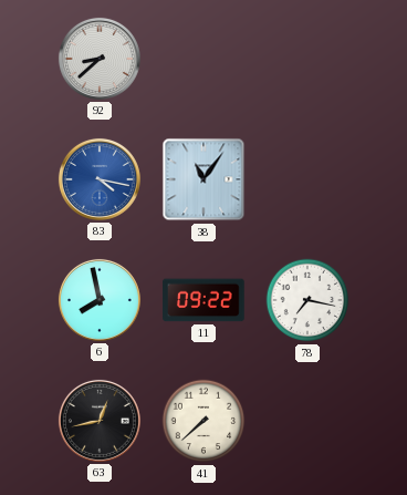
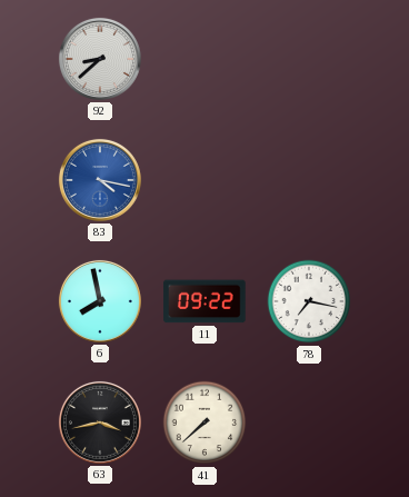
38: 11:06 -> none (203, 179)
63: 12:43 -> 3:43 (100, 423)
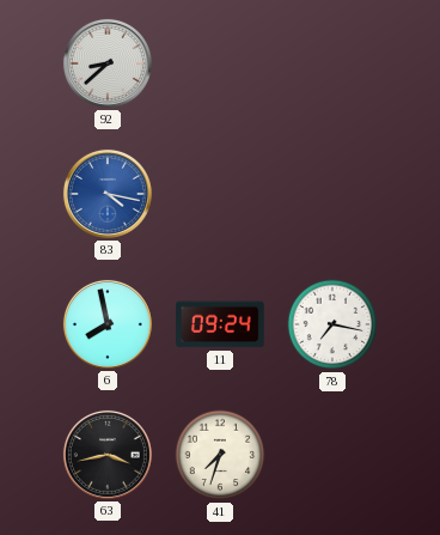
11: 09:22 -> 09:24 (220, 324)
41: 7:38 -> 7:33 (220, 455)
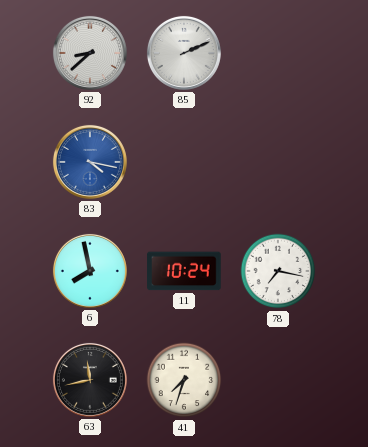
85: none -> 2:11 (184, 53)
11: 09:24 -> 10:24 (184, 271)
63: 3:43 -> 11:43 (90, 380)
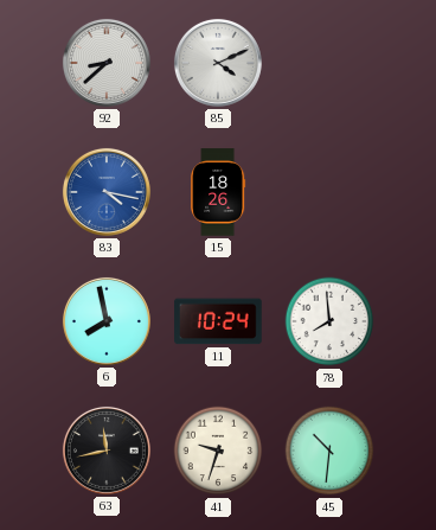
85: 2:11 -> 4:11 (218, 63)
15: none -> 18:26 (218, 192)
78: 7:17 -> 7:59 (329, 321)
41: 7:33 -> 9:33 (218, 451)
45: none -> 10:31 (329, 451)
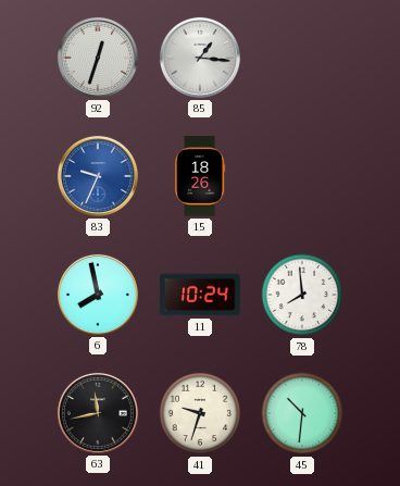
92: 8:38 -> 12:33 (98, 58)
85: 4:11 -> 1:16 (200, 58)
83: 4:17 -> 9:34 (98, 176)
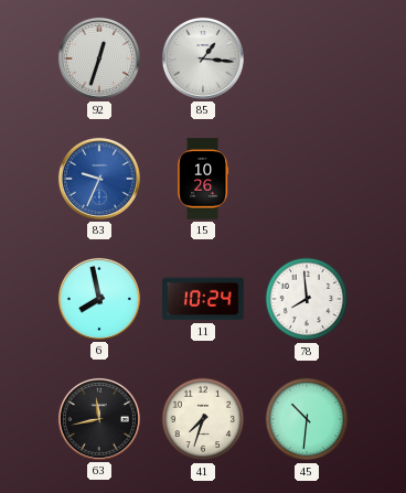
15: 18:26 -> 10:26 (203, 179)
41: 9:33 -> 7:33 (203, 419)
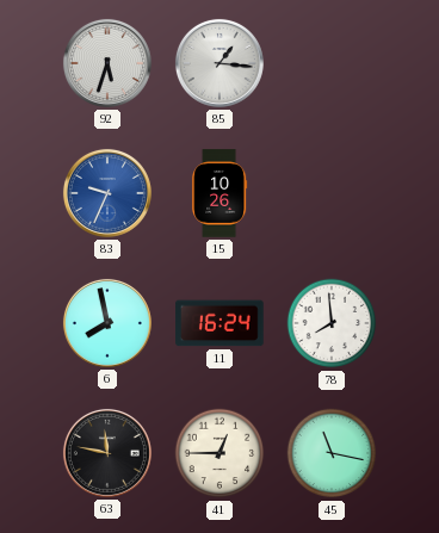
92: 12:33 -> 5:33 (107, 63)
11: 10:24 -> 16:24 (219, 323)
63: 11:43 -> 11:47 (107, 453)
41: 7:33 -> 12:45 (219, 453)
45: 10:31 -> 11:17 (332, 453)
